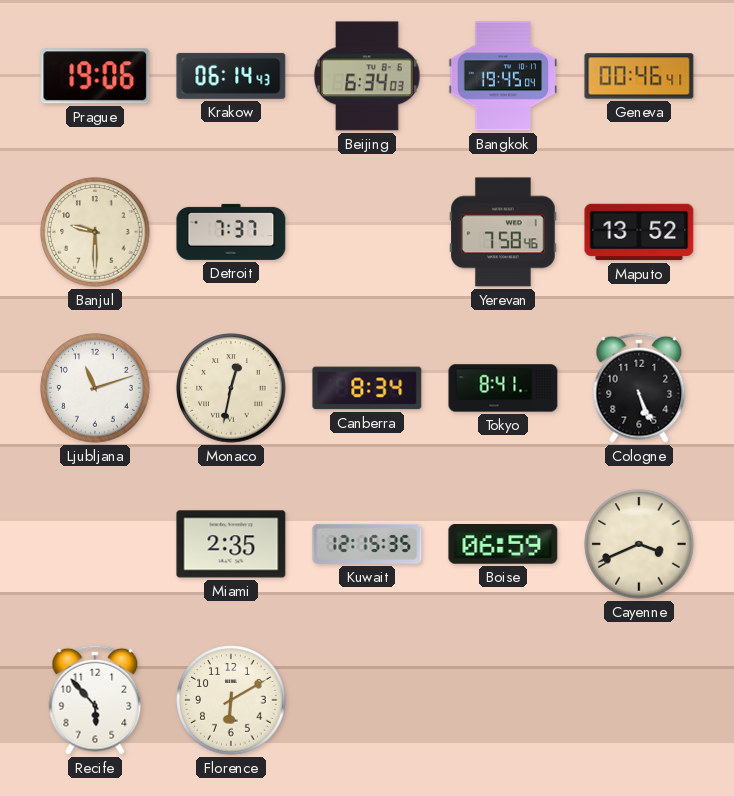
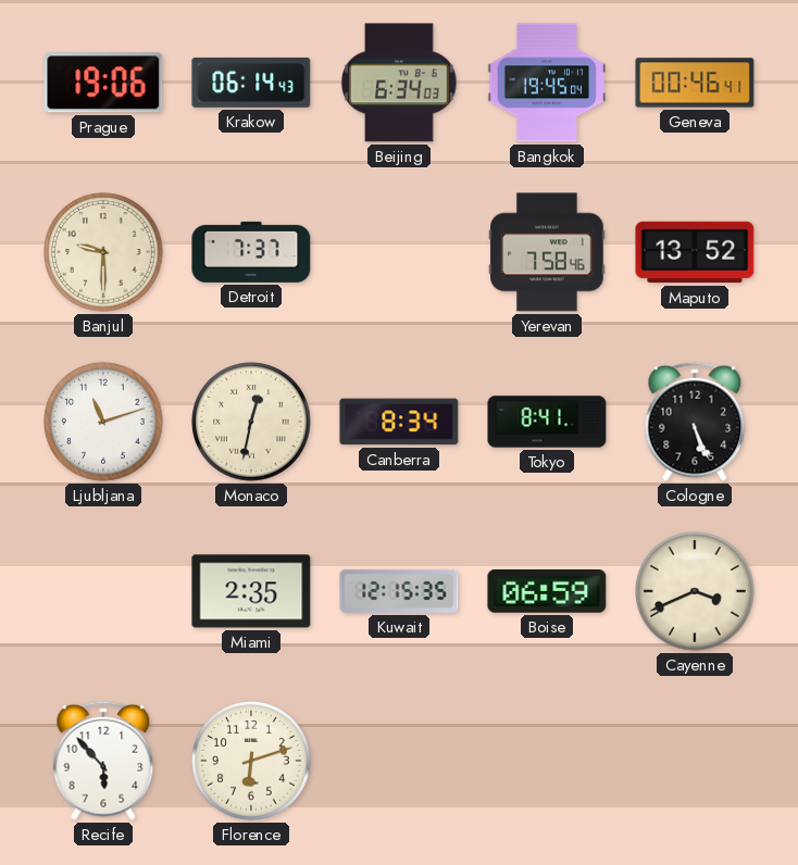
Florence: 6:10 -> 6:12 (251, 761)
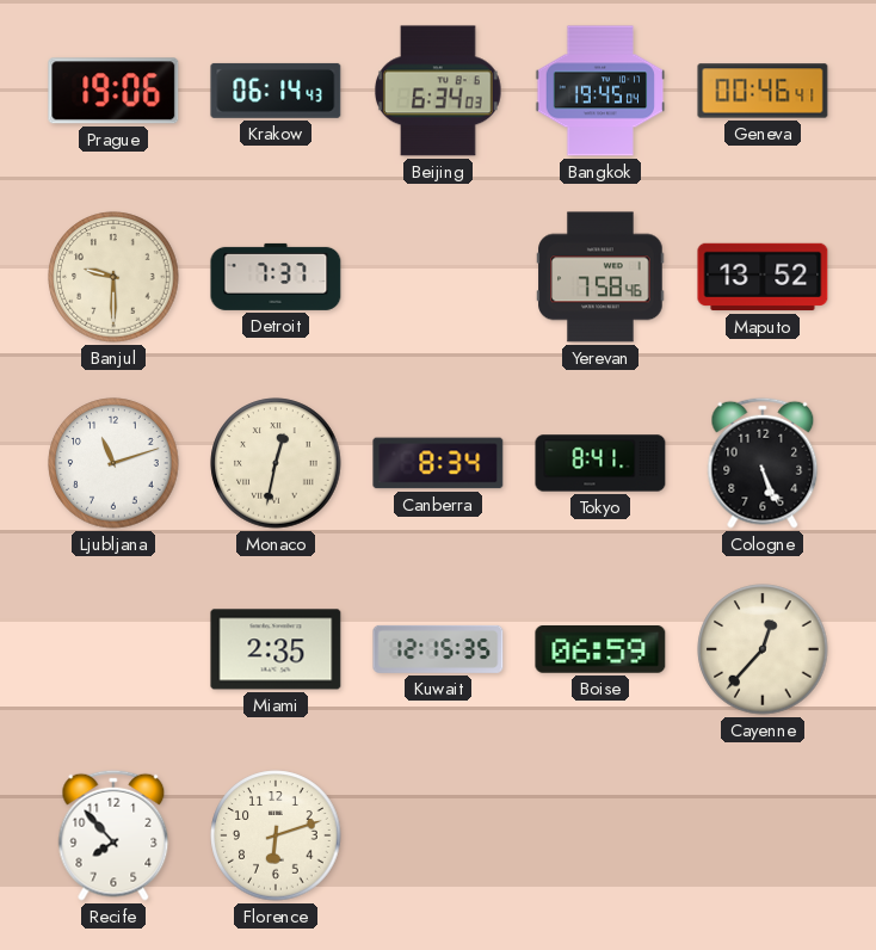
Cayenne: 3:41 -> 12:37 (763, 649)
Recife: 5:53 -> 7:53 (113, 835)
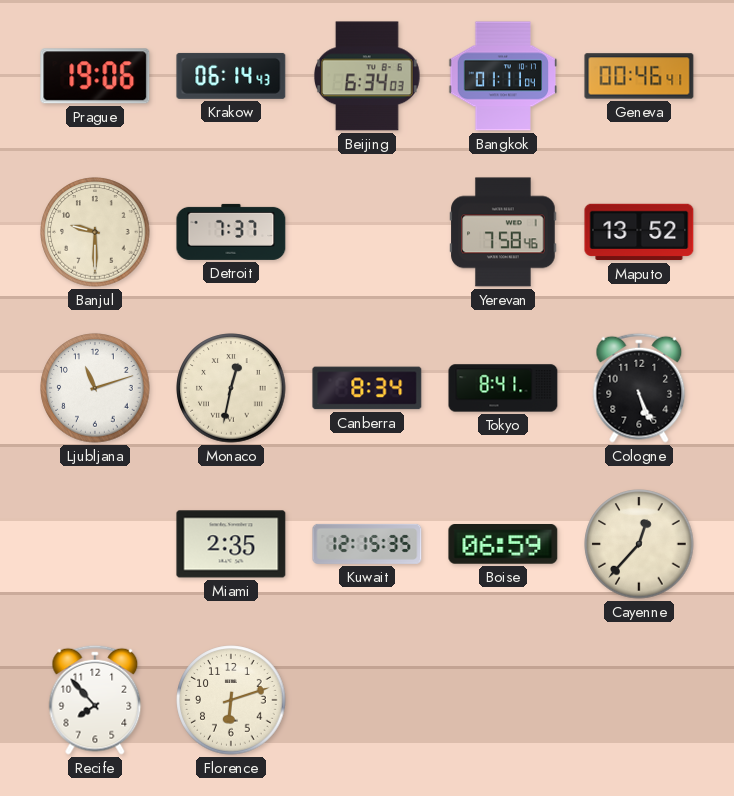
Bangkok: 19:45 -> 01:11 (503, 76)
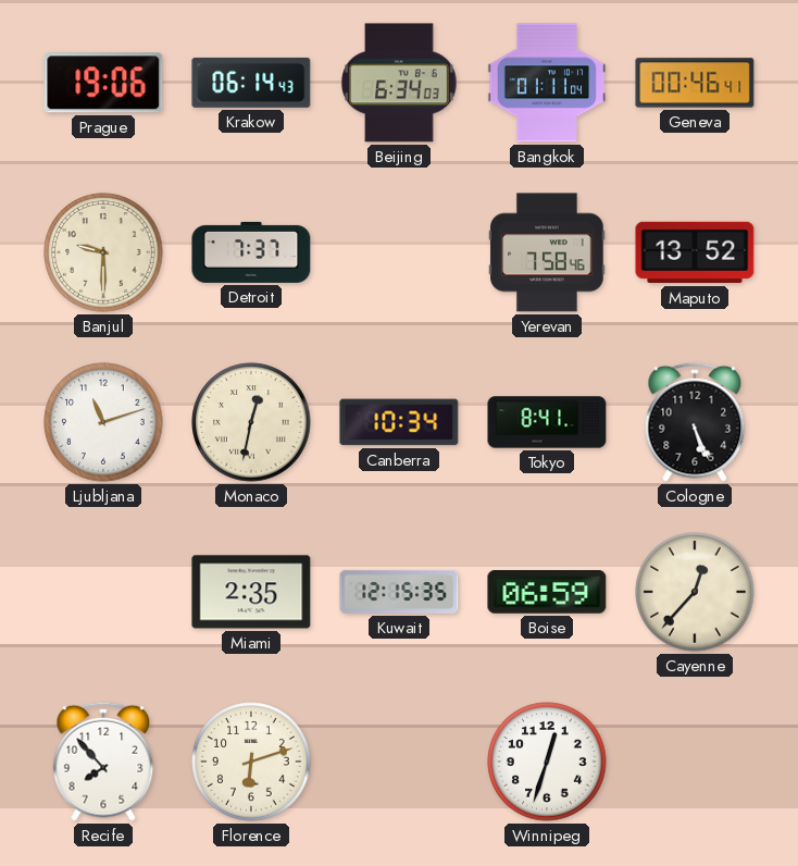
Canberra: 8:34 -> 10:34 (399, 422)
Winnipeg: none -> 12:33 (547, 762)
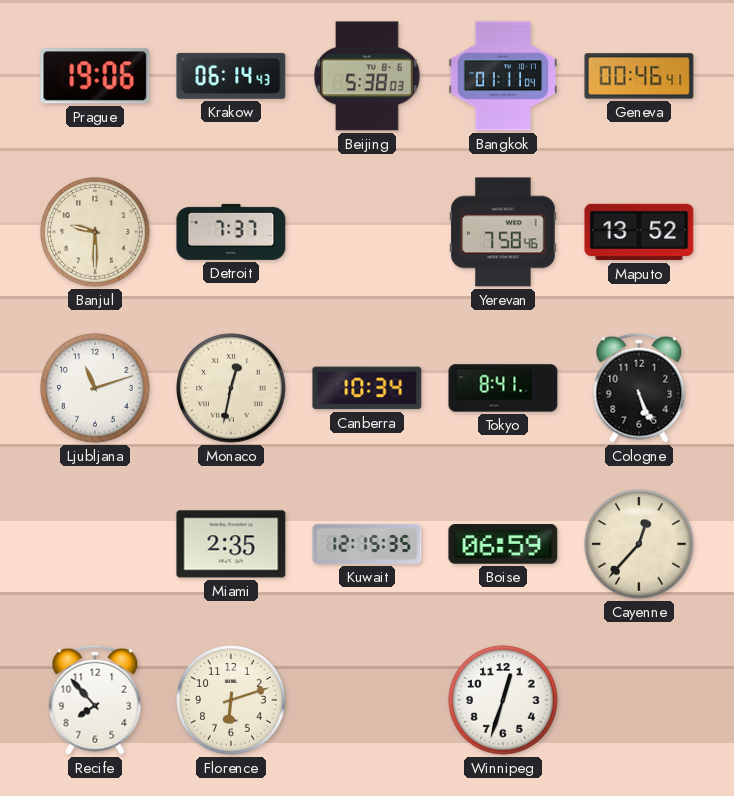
Beijing: 6:34 -> 5:38 (367, 76)
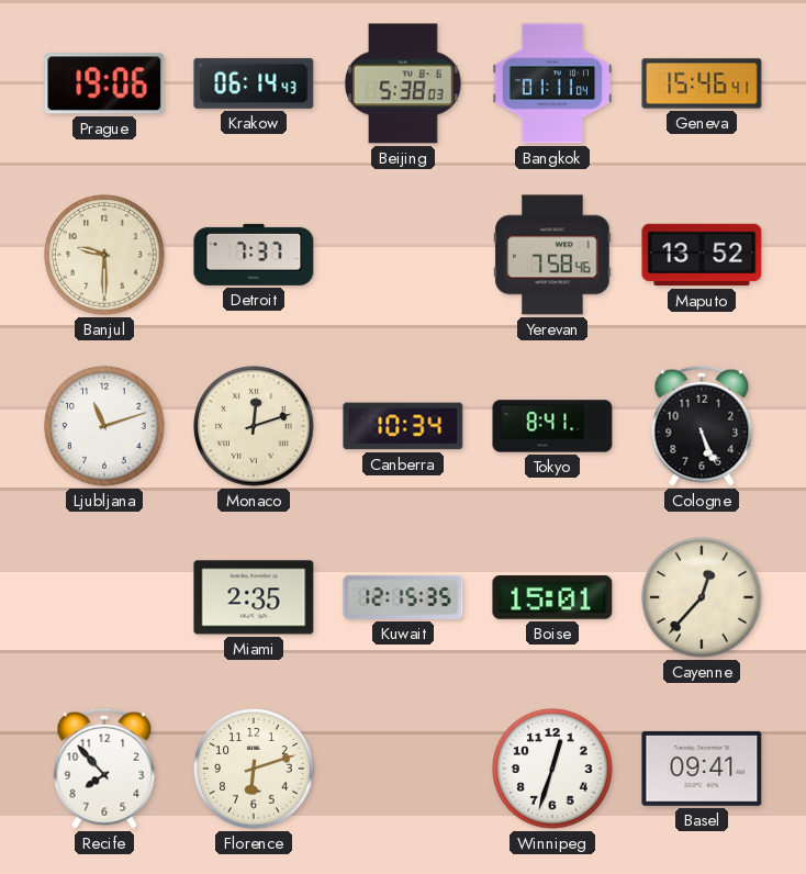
Geneva: 00:46 -> 15:46 (702, 83)
Monaco: 12:32 -> 12:12 (254, 426)
Boise: 06:59 -> 15:01 (552, 598)
Basel: none -> 09:41 (702, 769)
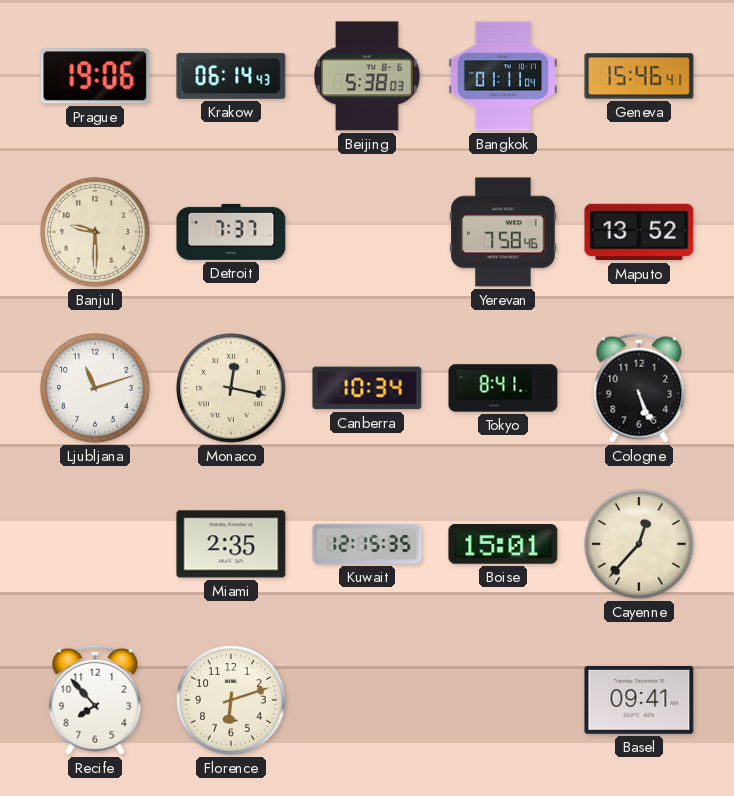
Monaco: 12:12 -> 12:17 (231, 388)
Winnipeg: 12:33 -> none (552, 769)
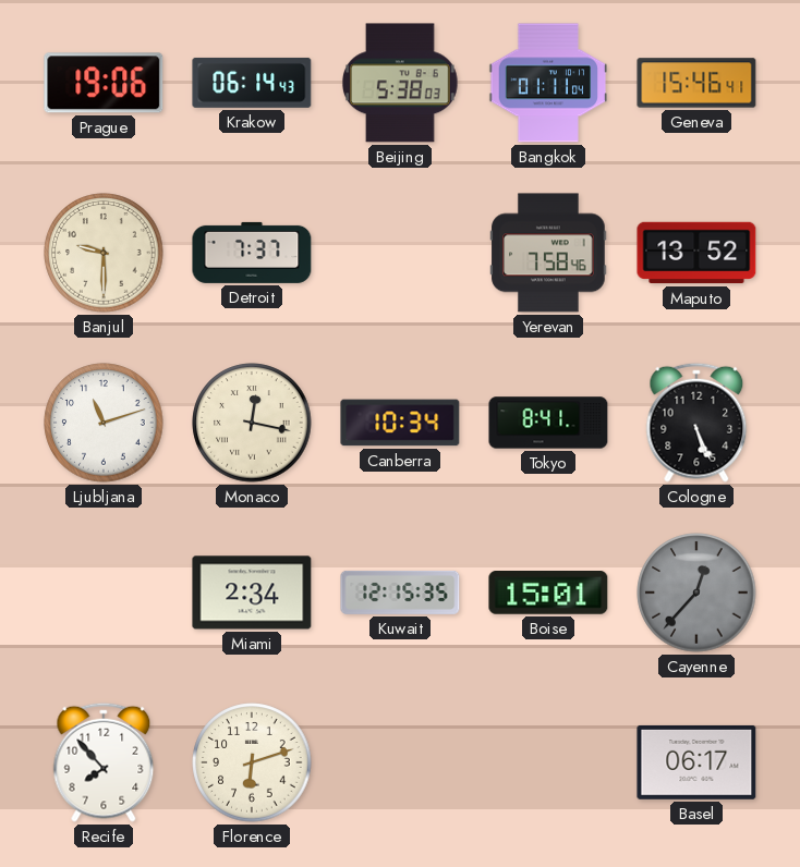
Miami: 2:35 -> 2:34 (252, 593)
Cayenne dial: cream -> grey (696, 593)
Basel: 09:41 -> 06:17 (696, 762)
